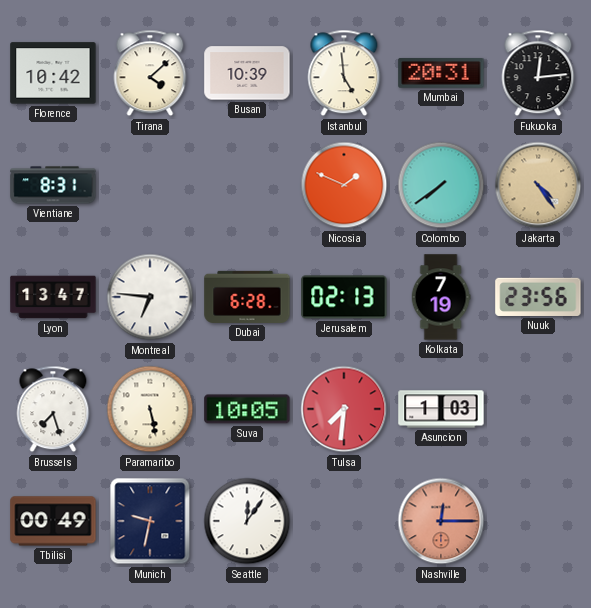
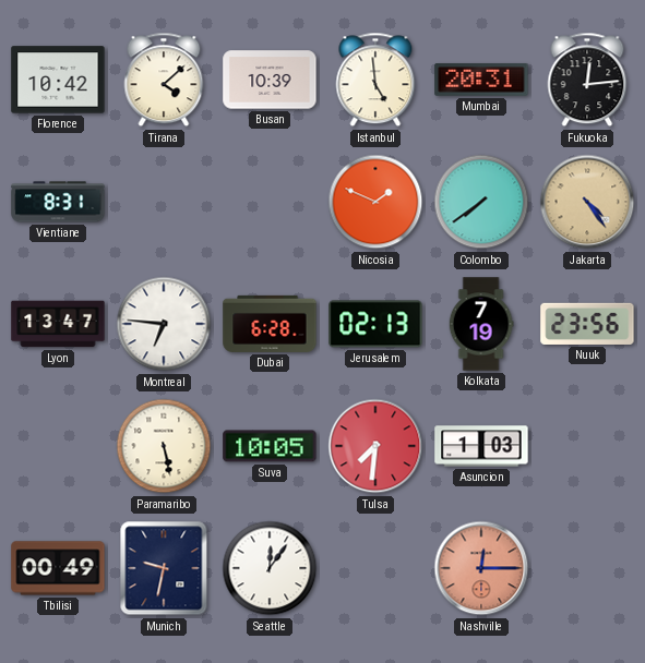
Brussels: 7:27 -> none (53, 409)
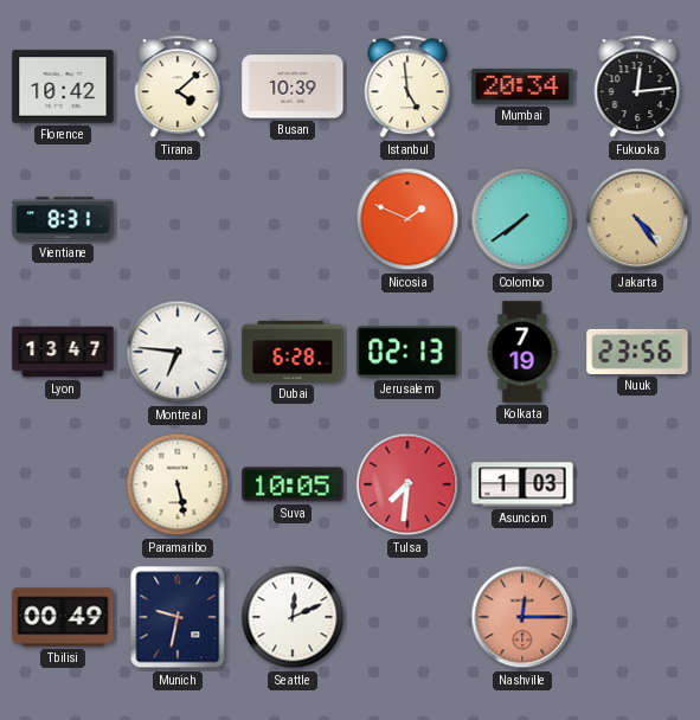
Mumbai: 20:31 -> 20:34 (522, 86)
Seattle: 12:06 -> 12:11 (293, 617)
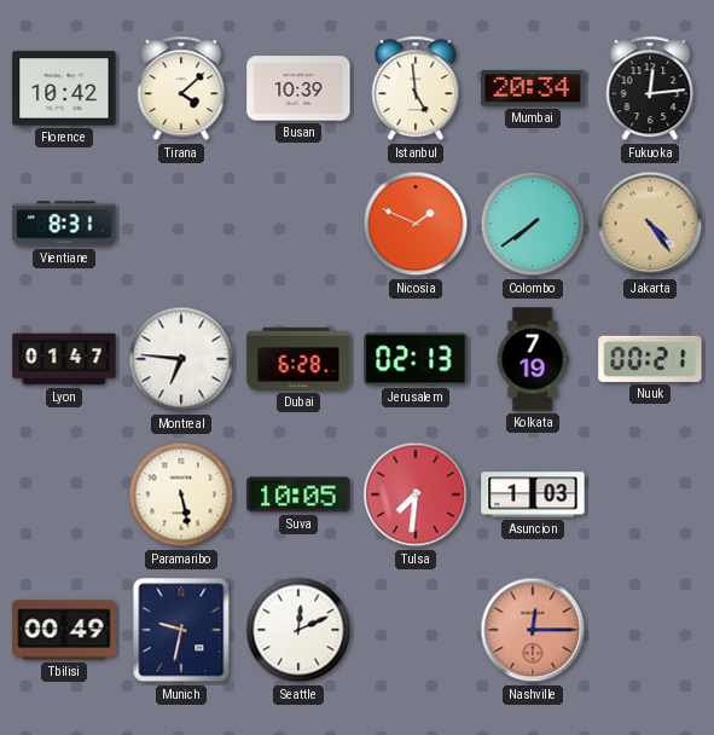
Lyon: 13:47 -> 01:47 (64, 359)
Nuuk: 23:56 -> 00:21 (650, 359)
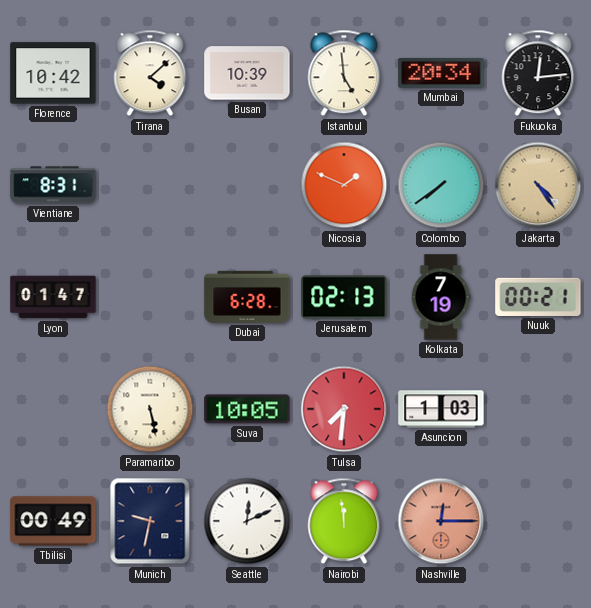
Montreal: 6:46 -> none (181, 359)
Nairobi: none -> 11:59 (344, 521)
